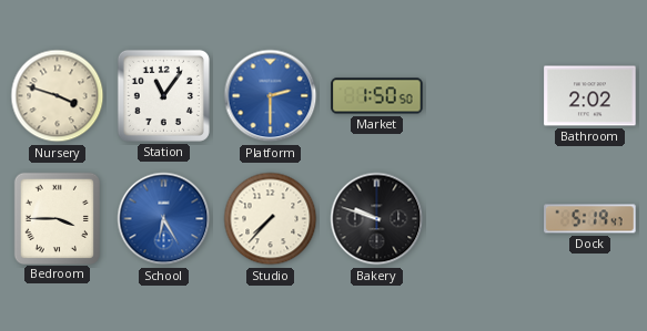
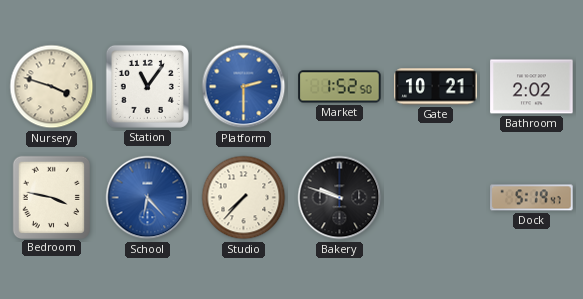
Market: 1:50 -> 1:52 (340, 87)
Gate: none -> 10:21 (436, 87)
Bedroom: 3:45 -> 3:47 (51, 197)
School: 6:25 -> 6:23 (148, 198)
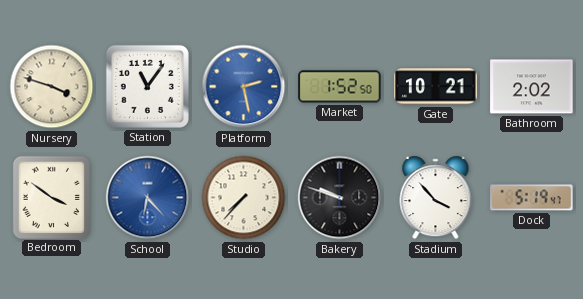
Platform: 2:30 -> 2:28 (244, 87)
Bedroom: 3:47 -> 3:51 (51, 197)
Stadium: none -> 3:53 (436, 198)
